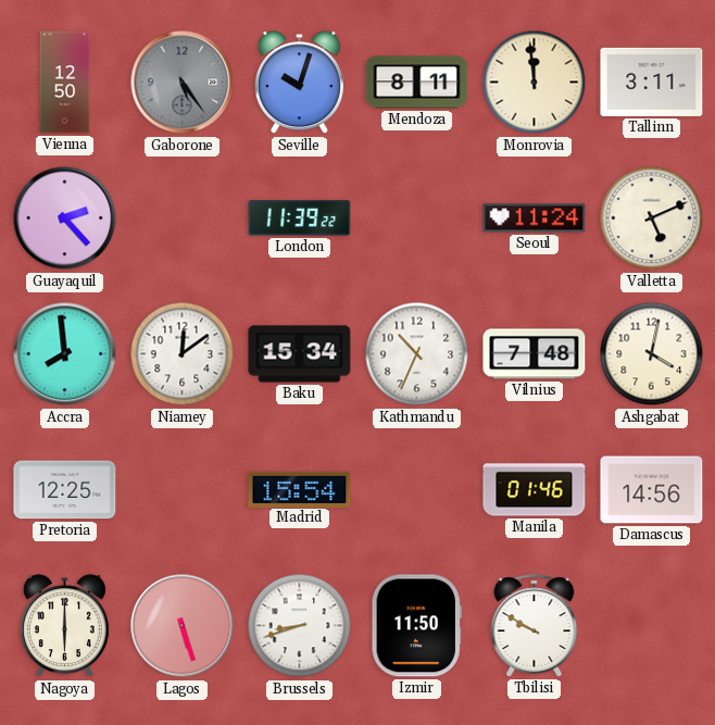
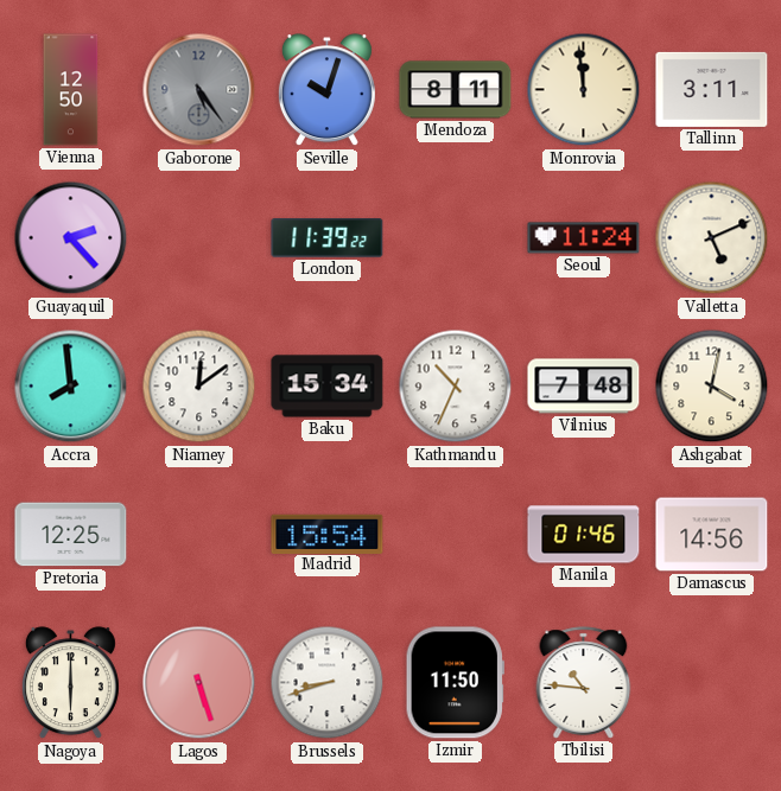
Tbilisi: 9:50 -> 10:46 (584, 683)
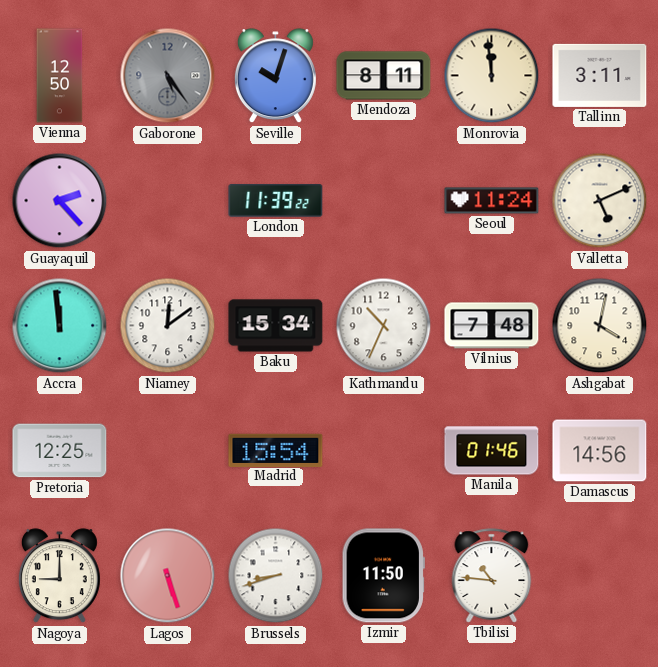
Accra: 7:59 -> 11:59 (60, 326)
Nagoya: 6:00 -> 9:00 (59, 576)
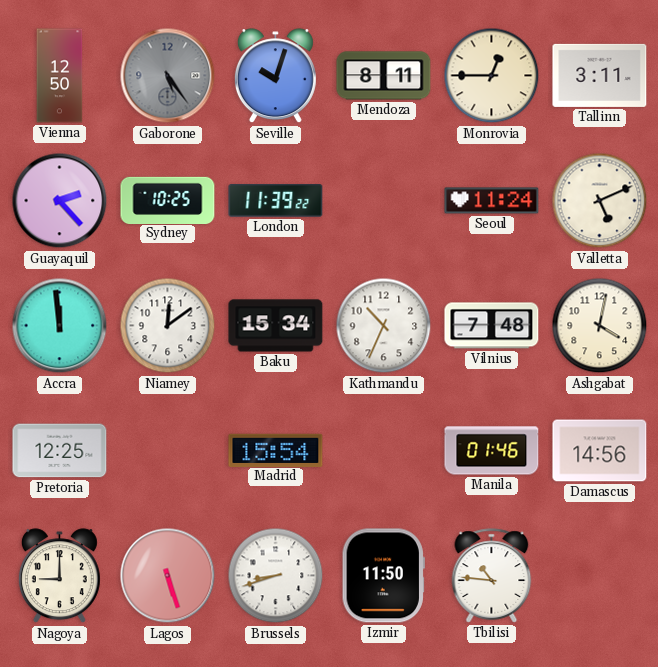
Monrovia: 11:59 -> 12:45 (492, 76)
Sydney: none -> 10:25 (168, 200)
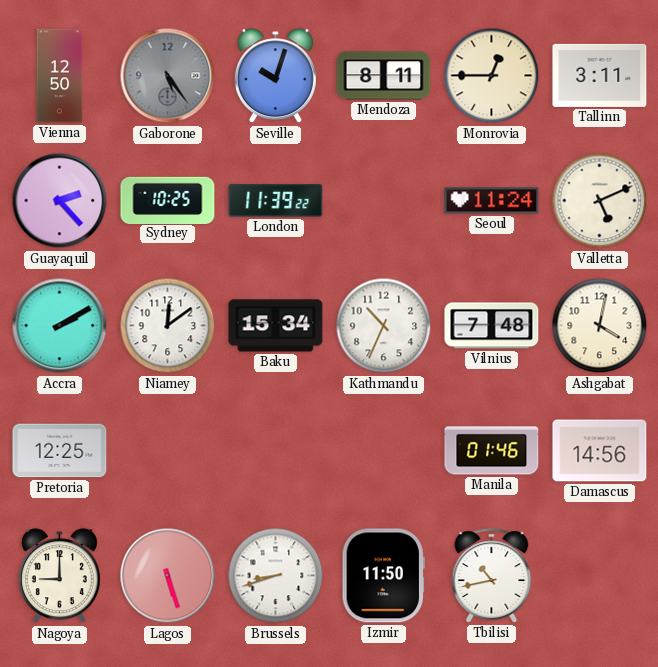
Accra: 11:59 -> 2:10 (60, 326)
Madrid: 15:54 -> none (276, 450)
Tbilisi: 10:46 -> 10:43 (492, 576)
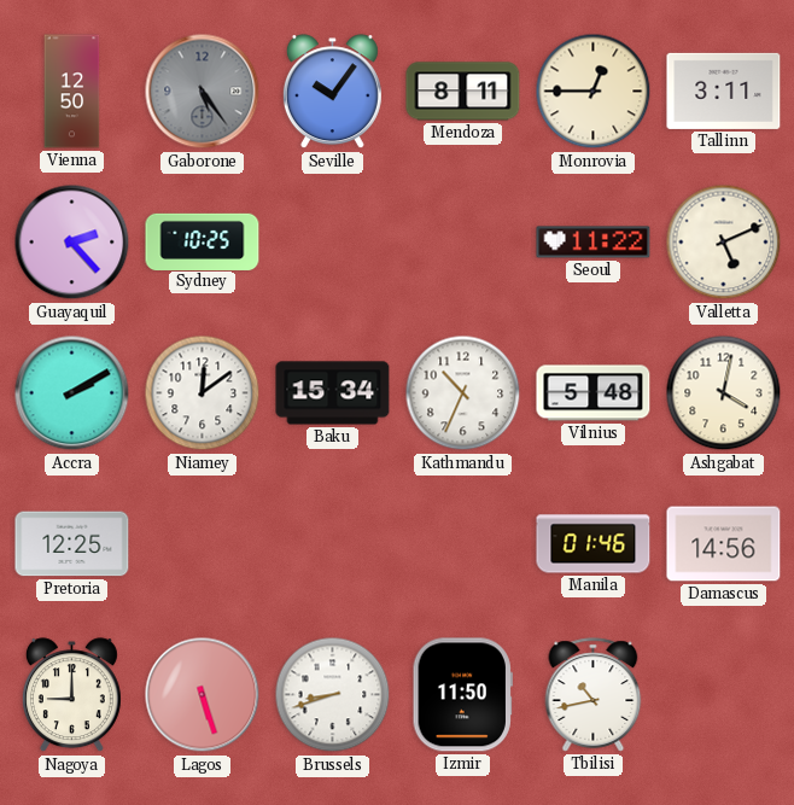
Seville: 10:03 -> 10:06 (332, 92)
London: 11:39 -> none (276, 201)
Seoul: 11:24 -> 11:22 (594, 243)
Vilnius: 7:48 -> 5:48 (594, 393)
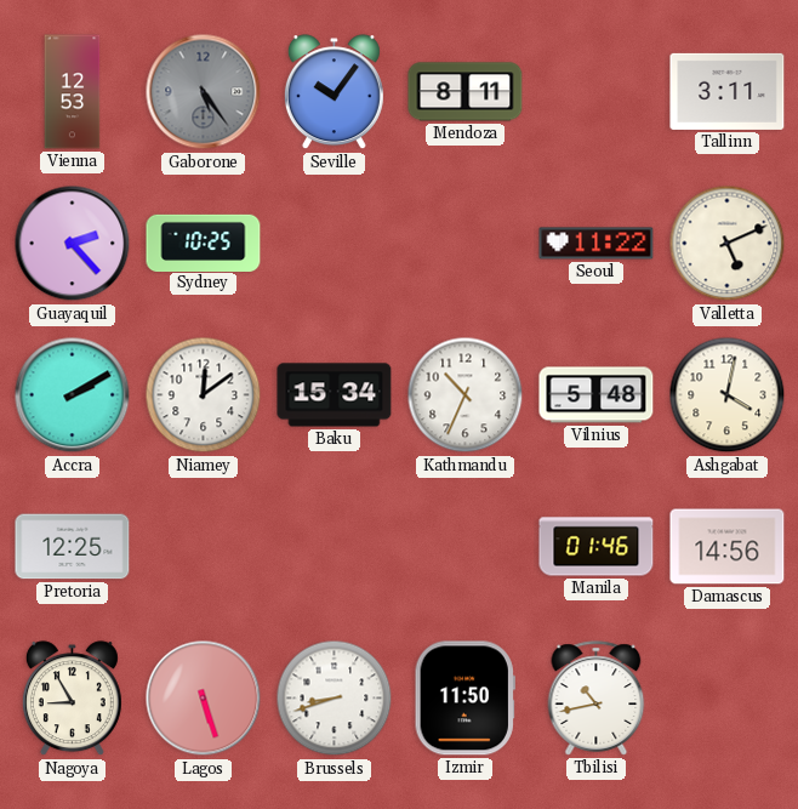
Vienna: 12:50 -> 12:53 (73, 92)
Monrovia: 12:45 -> none (594, 92)
Nagoya: 9:00 -> 8:55 (72, 699)
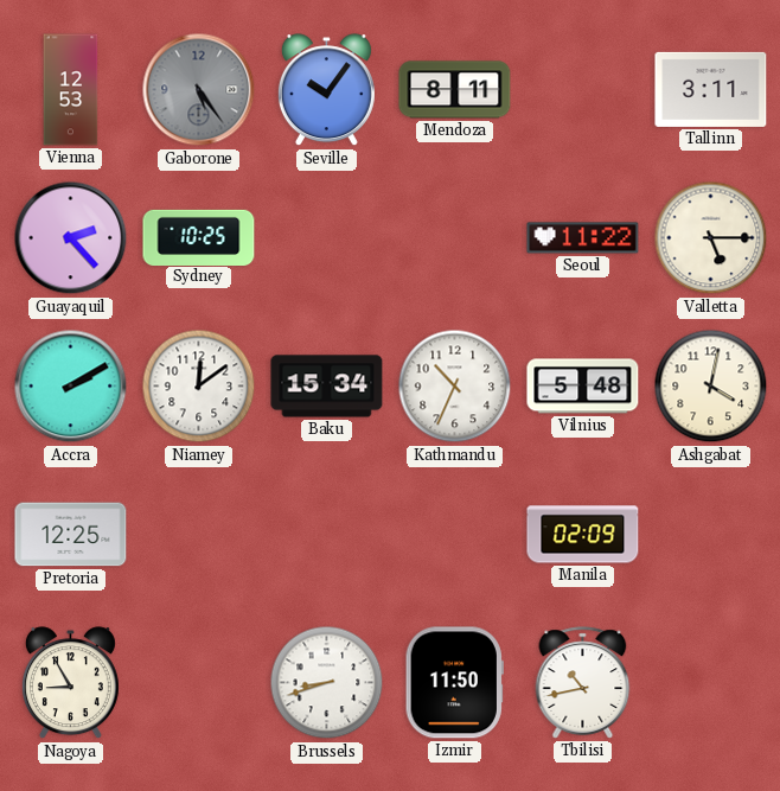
Valletta: 5:11 -> 5:15 (711, 238)
Manila: 01:46 -> 02:09 (583, 535)
Damascus: 14:56 -> none (728, 547)
Lagos: 5:27 -> none (204, 699)
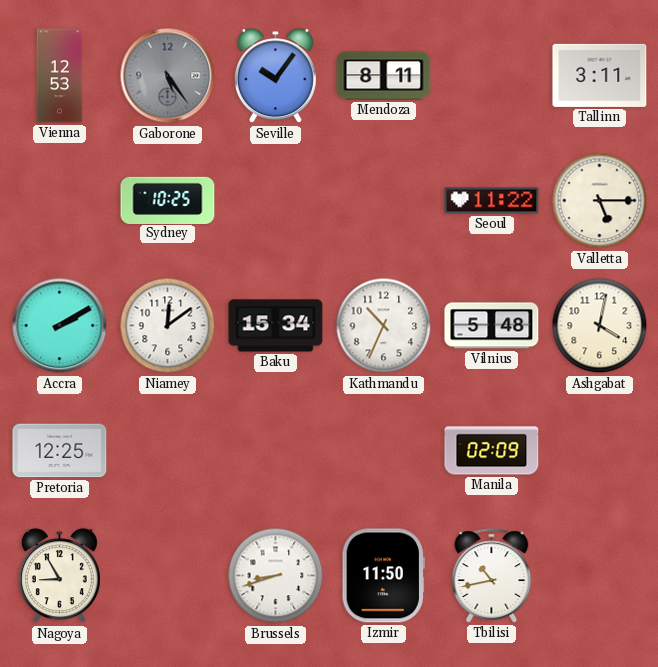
Guayaquil: 2:23 -> none (71, 238)
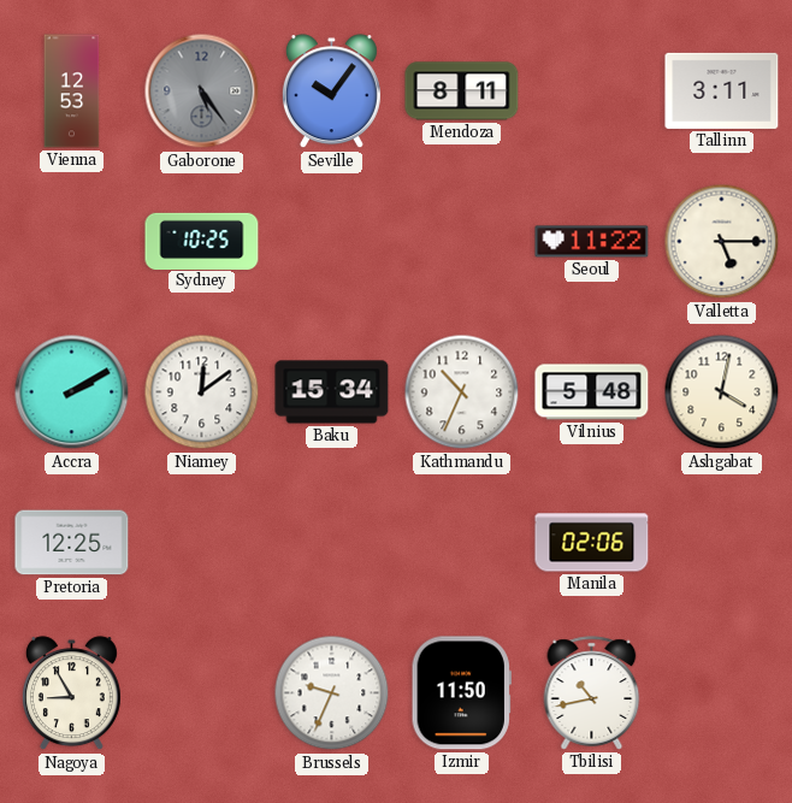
Manila: 02:09 -> 02:06 (592, 543)
Brussels: 8:42 -> 9:34 (332, 693)
